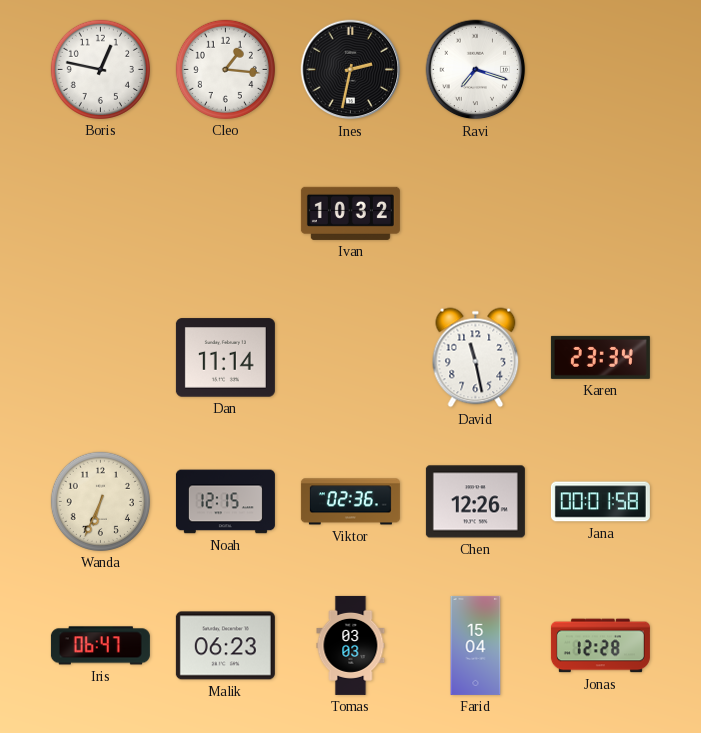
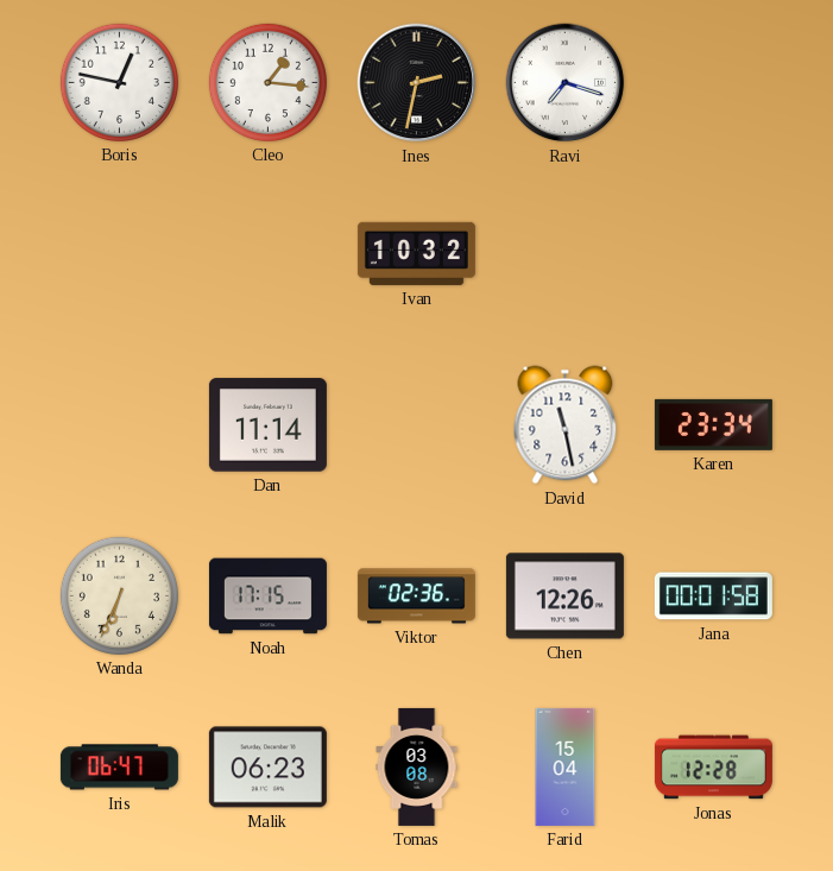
Noah: 12:15 -> 17:15 (267, 597)
Tomas: 03:03 -> 03:08 (417, 766)
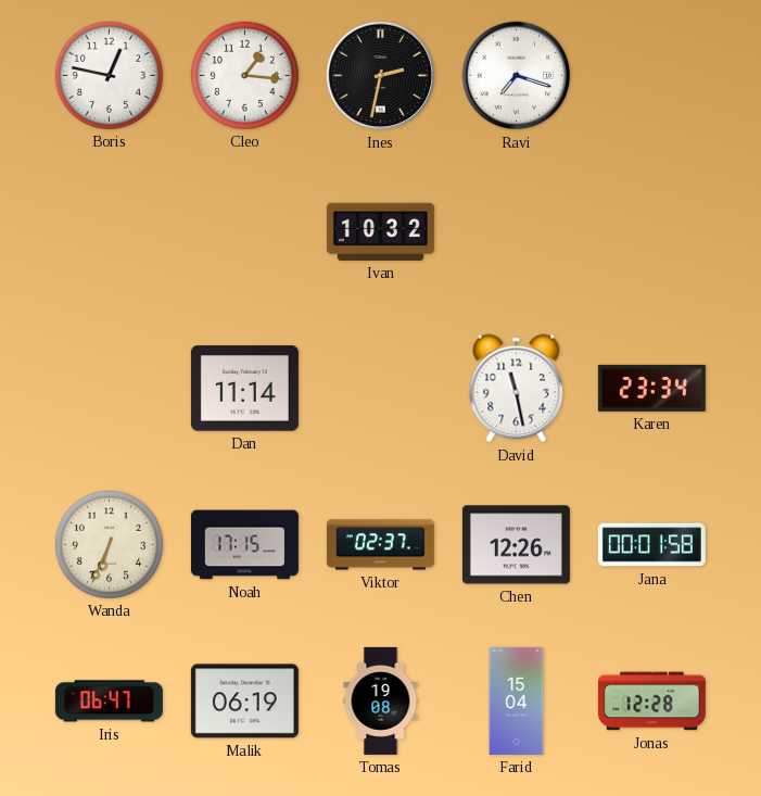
Viktor: 02:36 -> 02:37 (380, 545)
Malik: 06:23 -> 06:19 (244, 702)
Tomas: 03:08 -> 19:08 (381, 700)
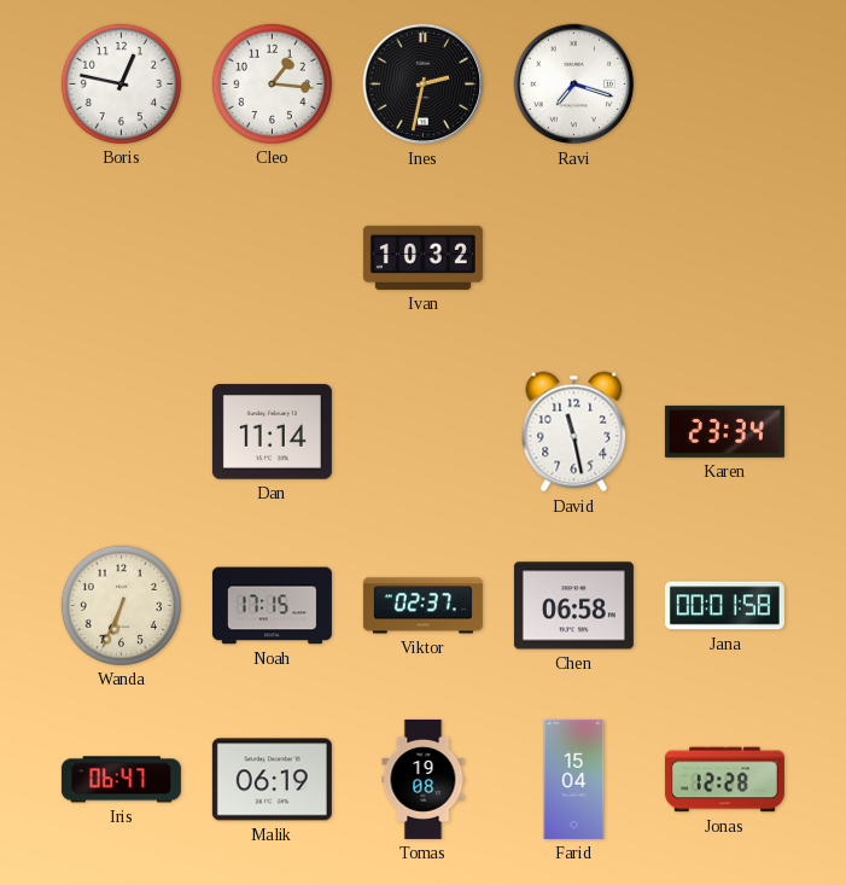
Chen: 12:26 -> 06:58 (573, 606)
